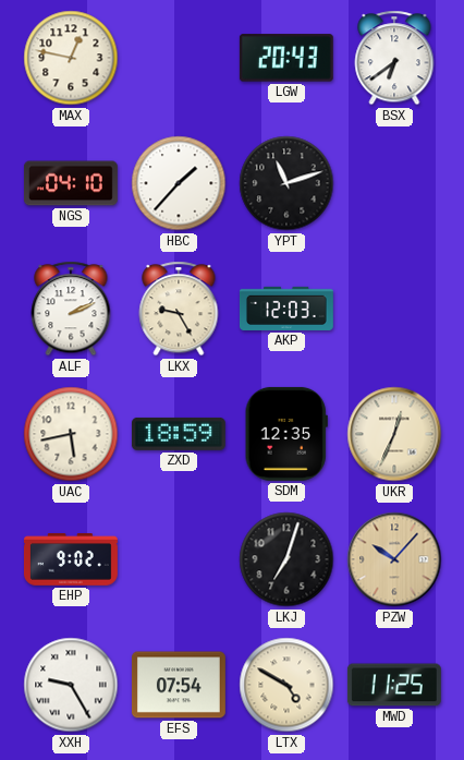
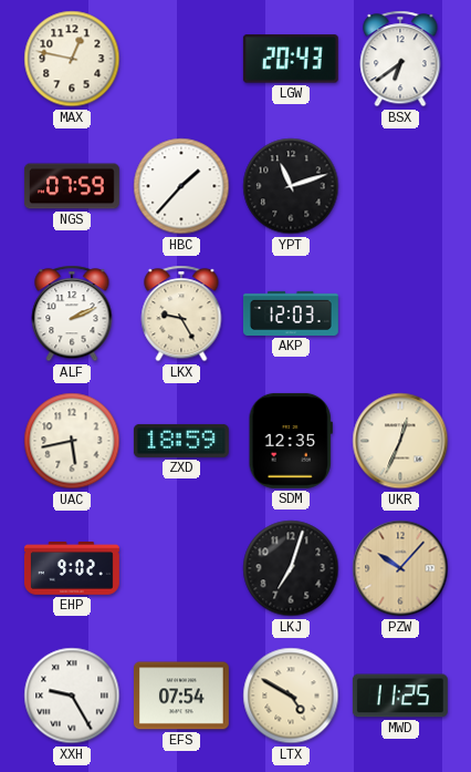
NGS: 04:10 -> 07:59 (72, 186)
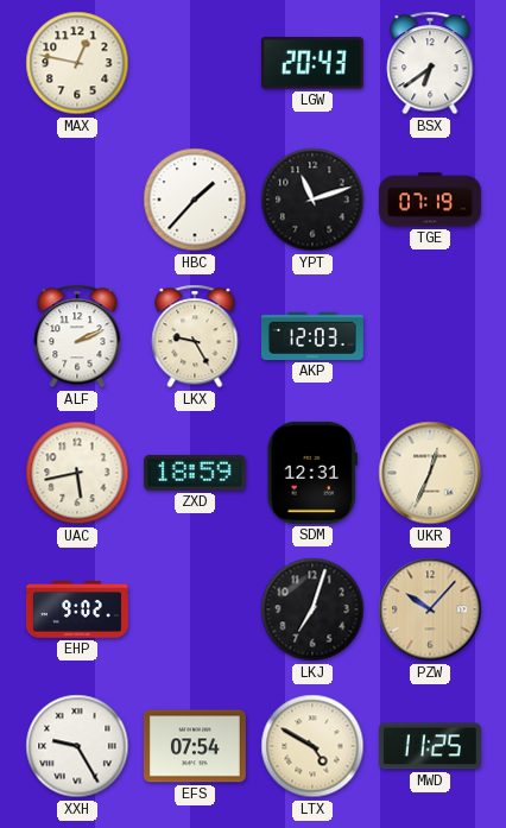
NGS: 07:59 -> none (72, 186)
TGE: none -> 07:19 (430, 200)
SDM: 12:35 -> 12:31 (312, 473)
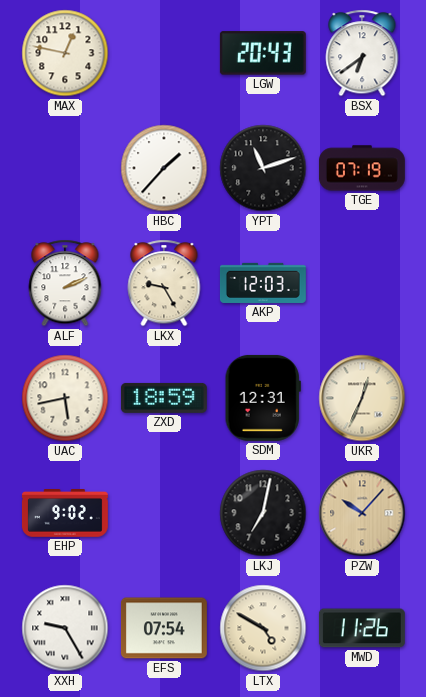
LKJ: 7:03 -> 7:02 (263, 513)
MWD: 11:25 -> 11:26 (362, 628)
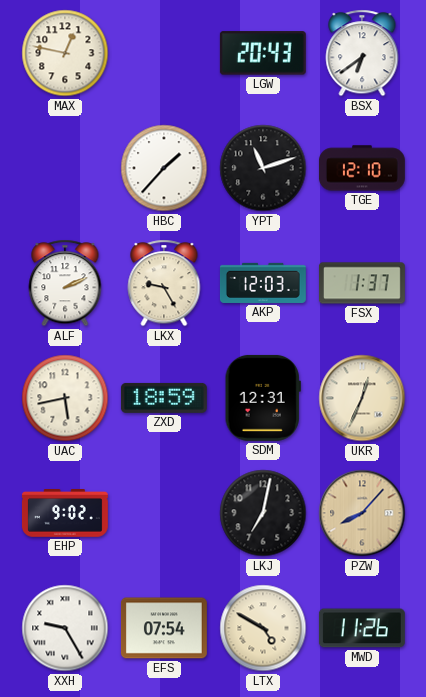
TGE: 07:19 -> 12:10 (362, 168)
FSX: none -> 1:37 (362, 283)
PZW: 10:07 -> 8:07 (362, 513)
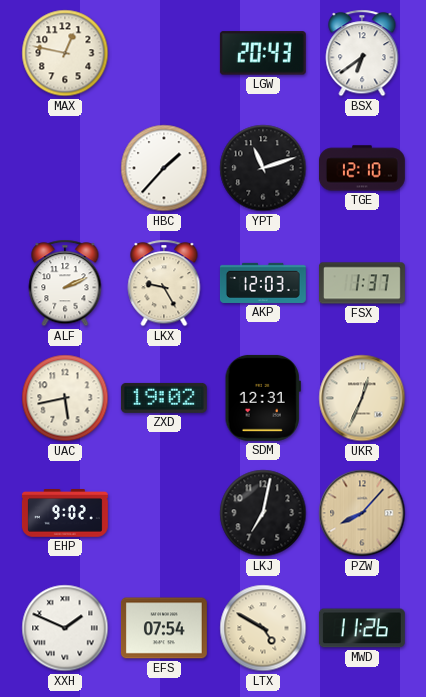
ZXD: 18:59 -> 19:02 (164, 398)
XXH: 9:25 -> 1:49 (65, 628)
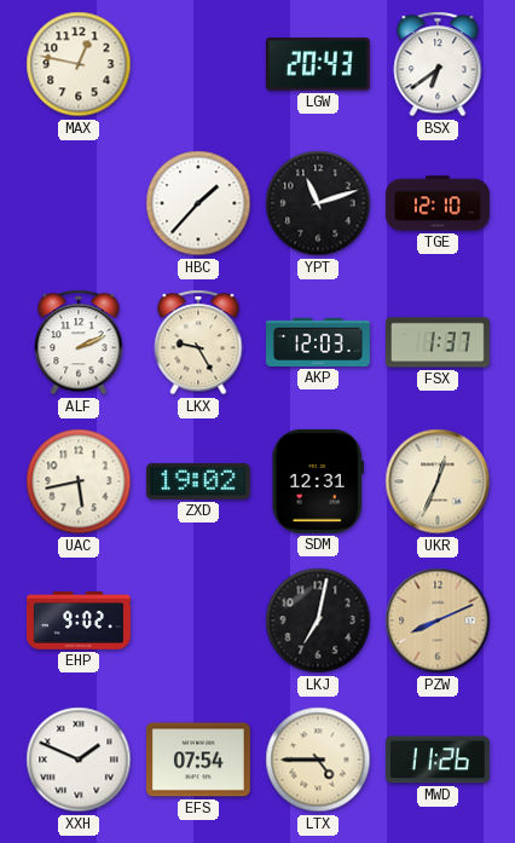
PZW: 8:07 -> 8:11 (438, 620)
LTX: 4:50 -> 4:45 (318, 760)
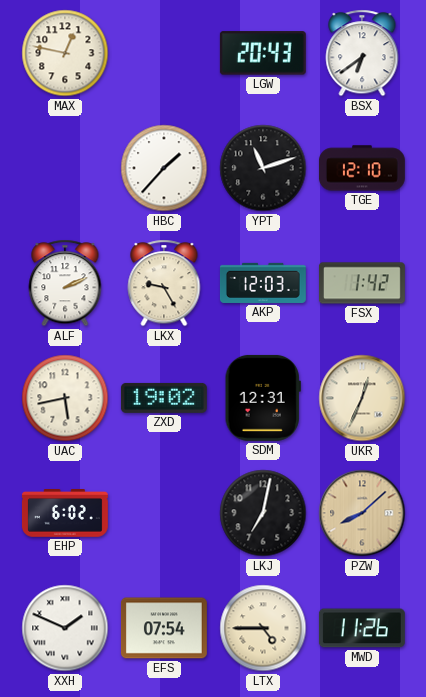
FSX: 1:37 -> 1:42 (362, 283)
EHP: 9:02 -> 6:02 (65, 514)
PZW: 8:11 -> 8:08 (362, 513)
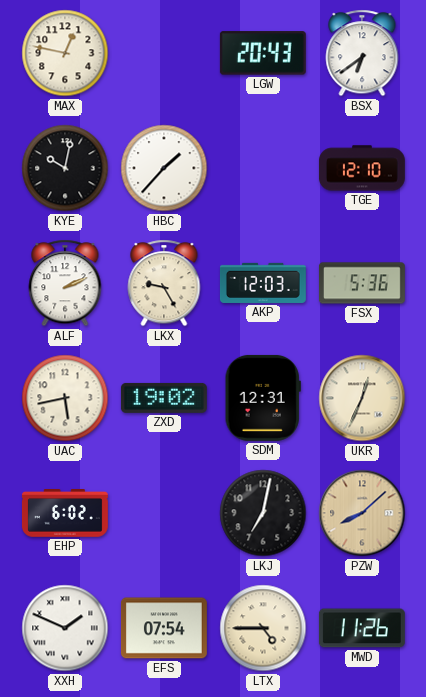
KYE: none -> 10:02 (65, 168)
YPT: 11:12 -> none (263, 168)
FSX: 1:42 -> 5:36 (362, 283)
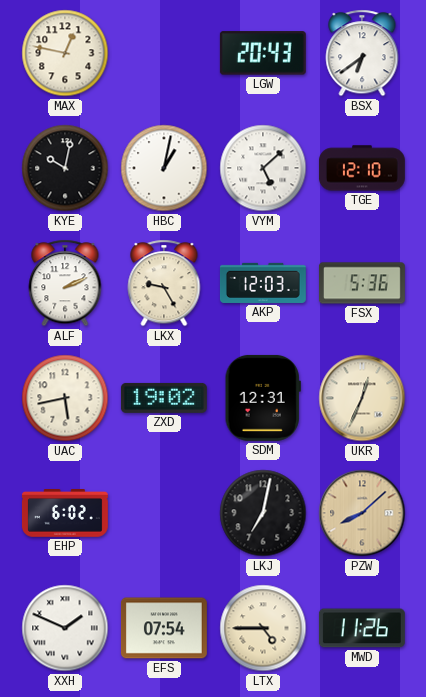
HBC: 1:37 -> 1:02 (164, 168)
VYM: none -> 5:08 (263, 168)
